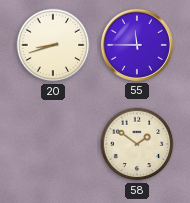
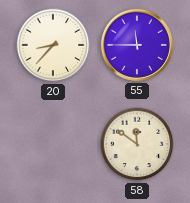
20: 8:42 -> 8:37 (53, 45)
58: 1:51 -> 11:51 (137, 144)
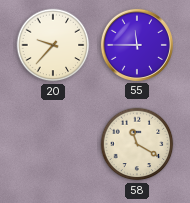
20: 8:37 -> 9:37 (53, 45)
58: 11:51 -> 11:20 (137, 144)
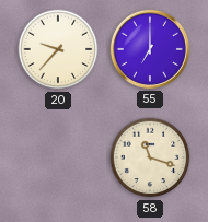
55: 11:45 -> 7:00 (150, 49)
58: 11:20 -> 11:18 (150, 157)
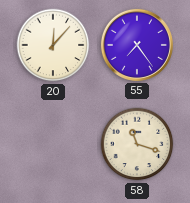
20: 9:37 -> 12:07 (53, 45)
55: 7:00 -> 7:24 (137, 45)
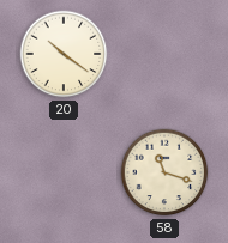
20: 12:07 -> 10:21 (64, 54)
55: 7:24 -> none (137, 45)
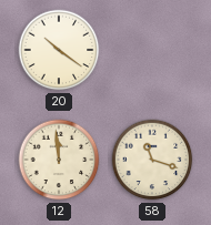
12: none -> 11:59 (59, 160)
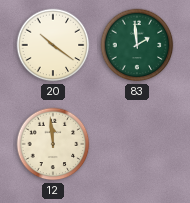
83: none -> 1:59 (137, 45)
58: 11:18 -> none (152, 160)
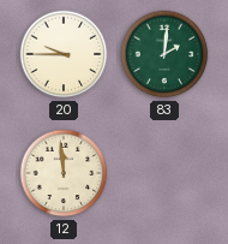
20: 10:21 -> 9:45 (64, 54)
83: 1:59 -> 2:01 (164, 54)
